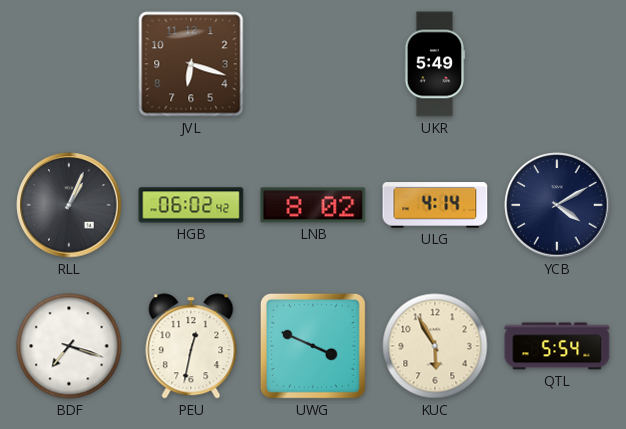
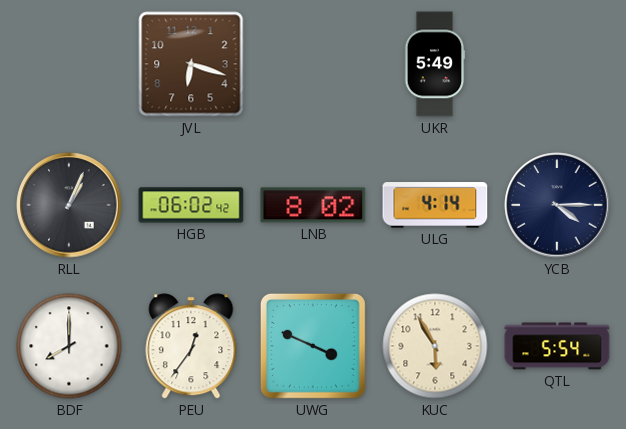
YCB: 4:10 -> 4:15 (557, 205)
BDF: 7:18 -> 8:00 (69, 346)
PEU: 12:32 -> 12:36 (191, 346)
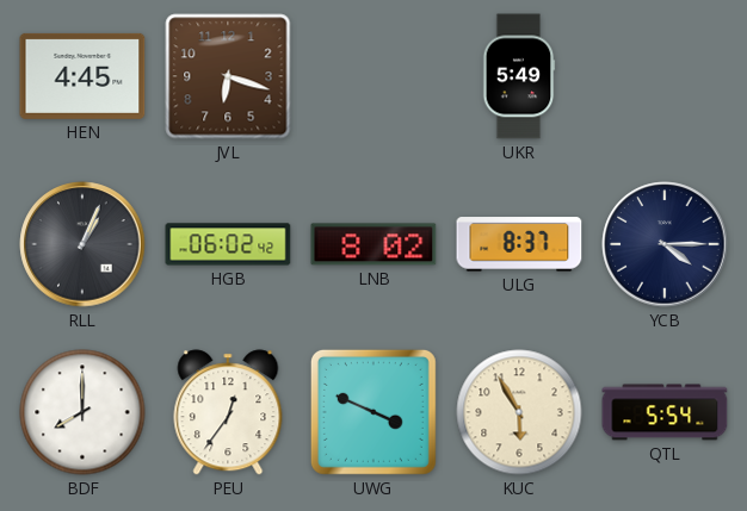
HEN: none -> 4:45 (82, 76)
ULG: 4:14 -> 8:37 (519, 244)
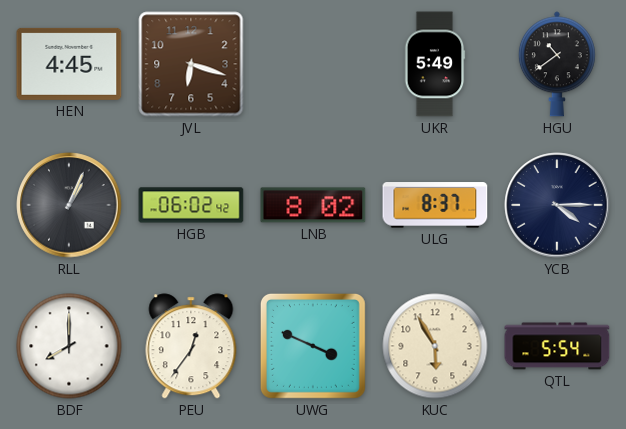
HGU: none -> 10:39 (557, 64)
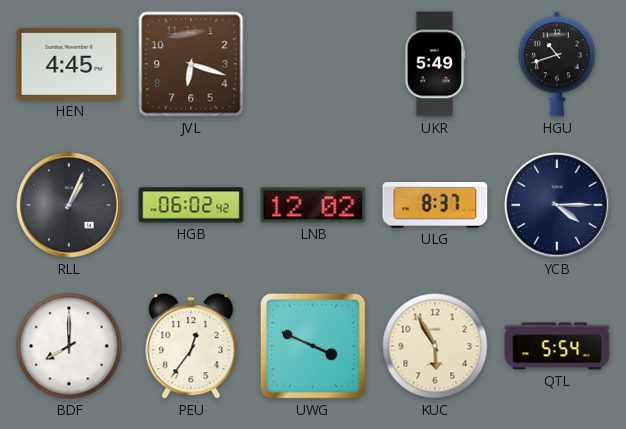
HGU: 10:39 -> 10:42 (557, 64)
LNB: 8:02 -> 12:02 (313, 205)
